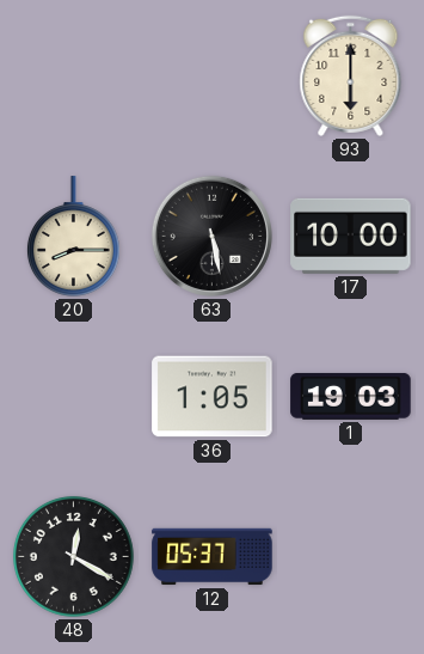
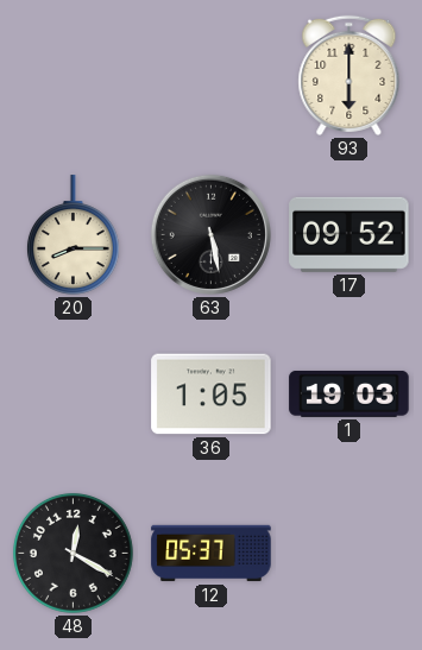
17: 10:00 -> 09:52 (349, 234)
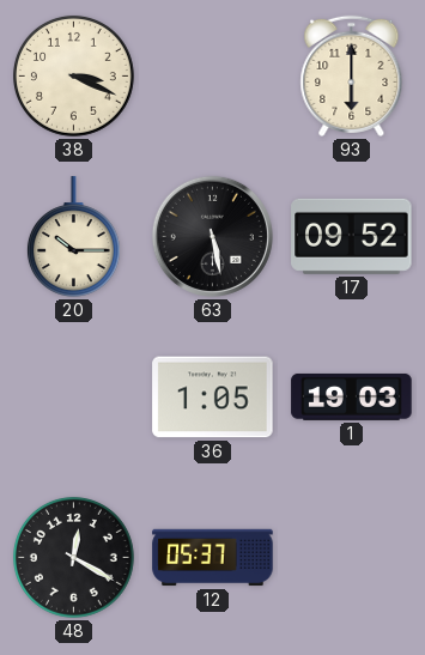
38: none -> 3:19 (73, 75)
20: 8:15 -> 10:15 (73, 237)
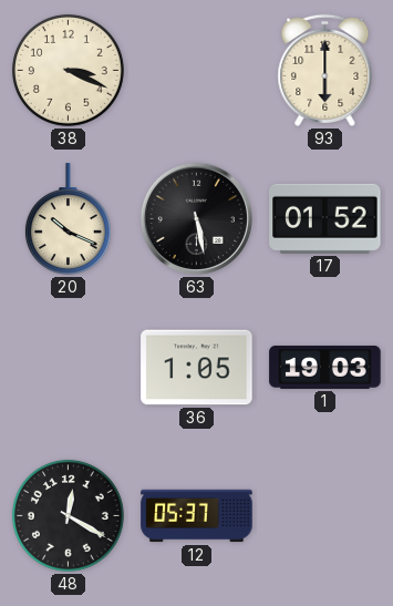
20: 10:15 -> 10:19 (68, 219)
17: 09:52 -> 01:52 (325, 218)
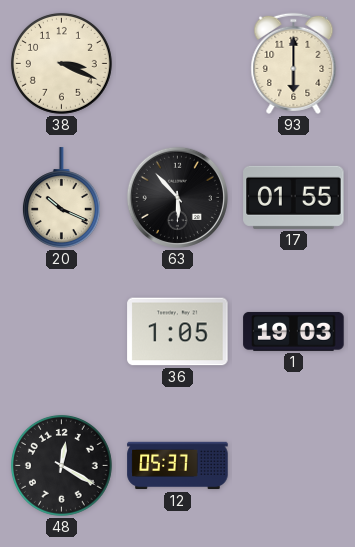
63: 5:28 -> 5:53 (177, 197)
17: 01:52 -> 01:55 (294, 197)
